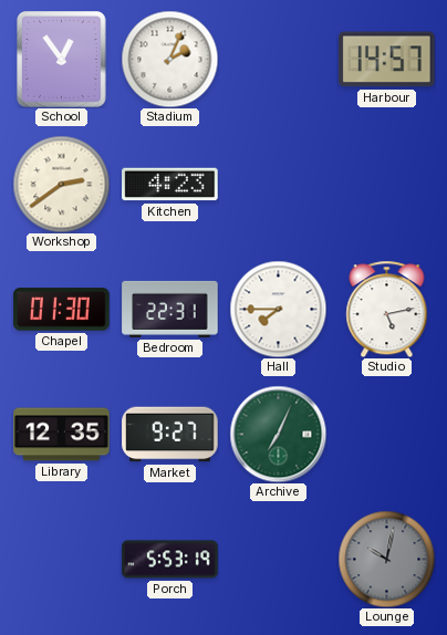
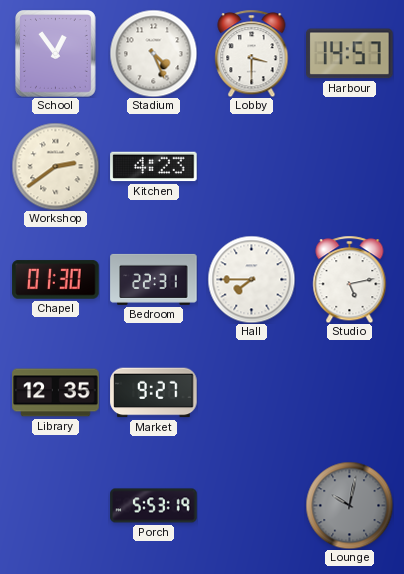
Stadium: 2:04 -> 4:26 (153, 53)
Lobby: none -> 3:30 (252, 53)
Archive: 7:04 -> none (278, 434)
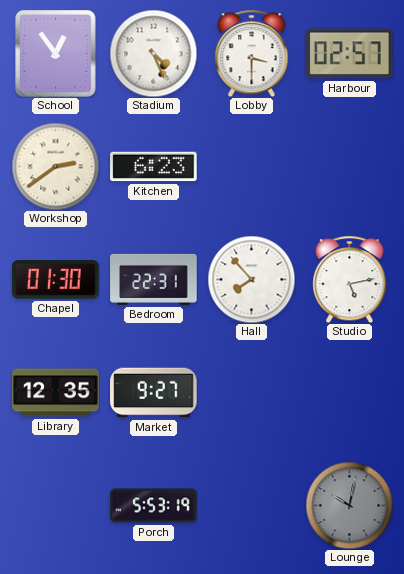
Harbour: 14:57 -> 02:57 (350, 54)
Kitchen: 4:23 -> 6:23 (154, 167)
Hall: 7:45 -> 7:53 (251, 279)
